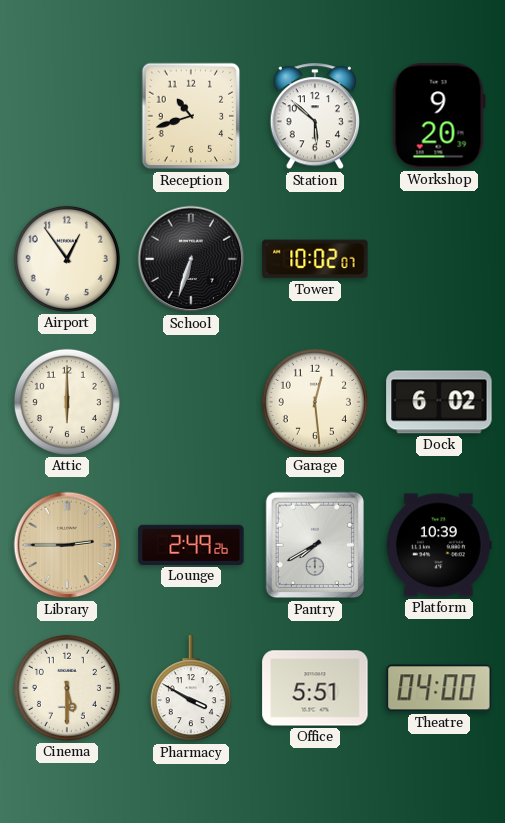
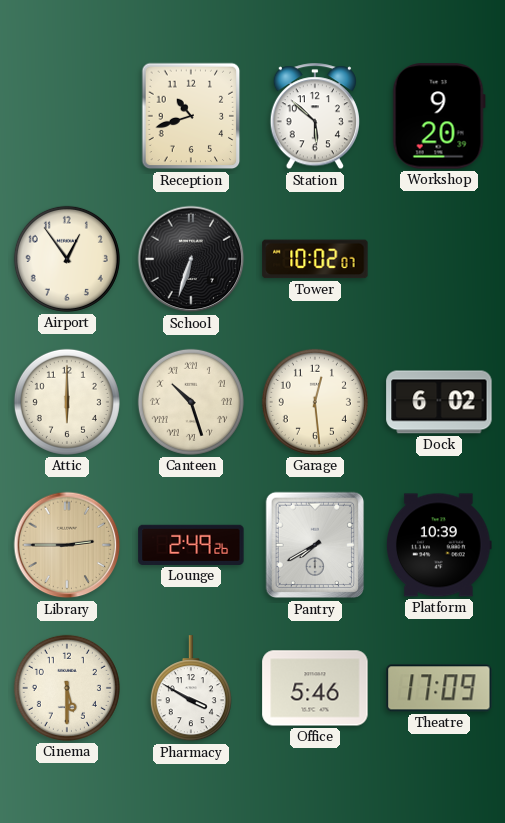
Canteen: none -> 10:27 (191, 402)
Office: 5:51 -> 5:46 (315, 688)
Theatre: 04:00 -> 17:09 (439, 688)
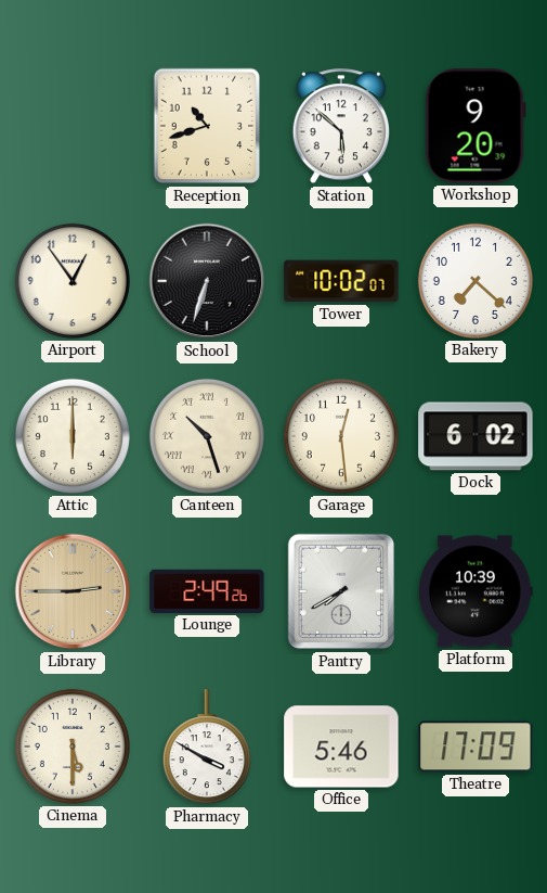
Bakery: none -> 7:22 (476, 281)
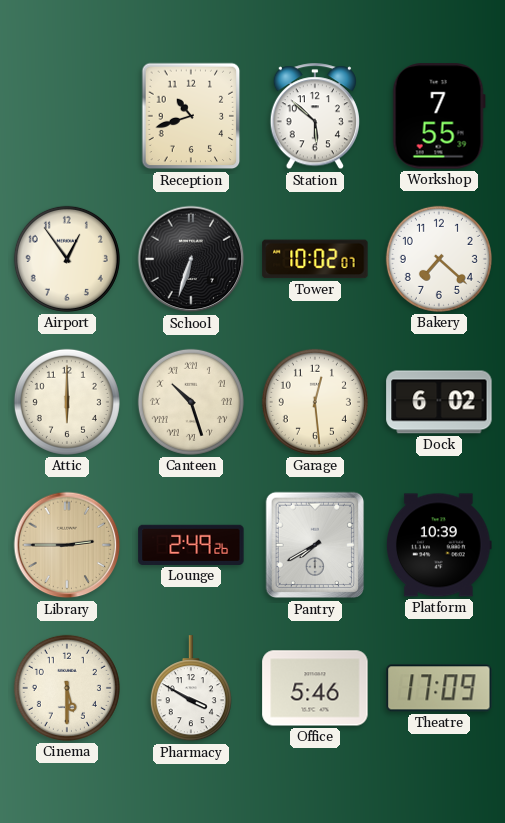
Workshop: 9:20 -> 7:55 (439, 116)
